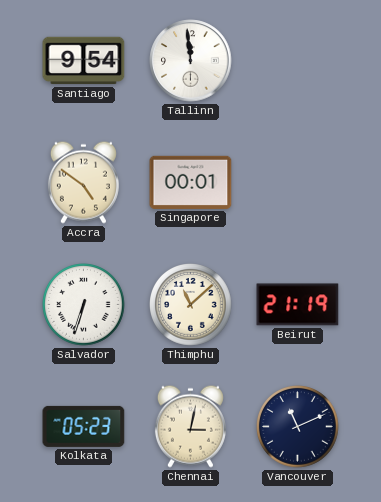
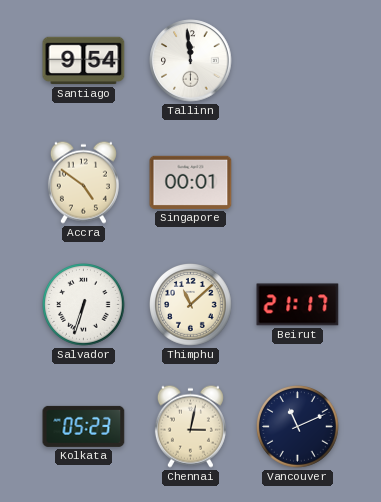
Beirut: 21:19 -> 21:17 (298, 305)
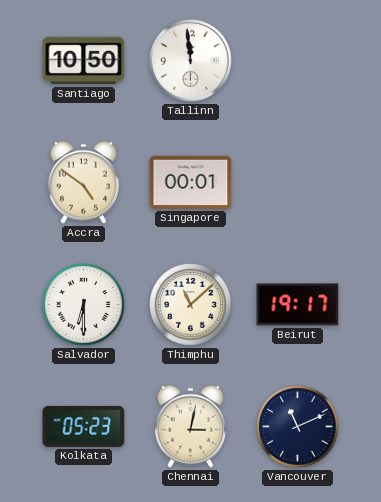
Santiago: 9:54 -> 10:50 (84, 61)
Salvador: 6:33 -> 6:30 (84, 305)
Beirut: 21:17 -> 19:17 (298, 305)
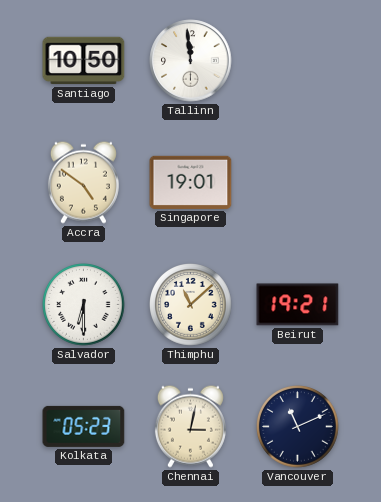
Singapore: 00:01 -> 19:01 (191, 182)
Beirut: 19:17 -> 19:21 (298, 305)
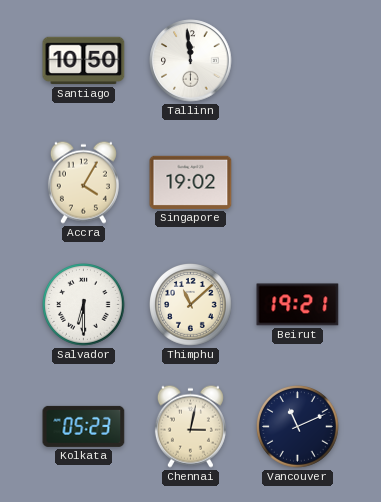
Accra: 4:51 -> 4:05 (83, 182)
Singapore: 19:01 -> 19:02 (191, 182)
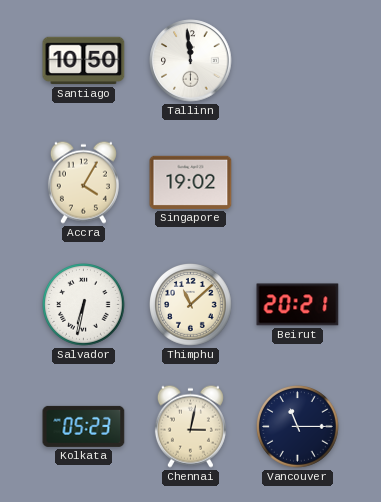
Salvador: 6:30 -> 6:32 (84, 305)
Beirut: 19:21 -> 20:21 (298, 305)
Vancouver: 11:11 -> 11:15 (298, 427)
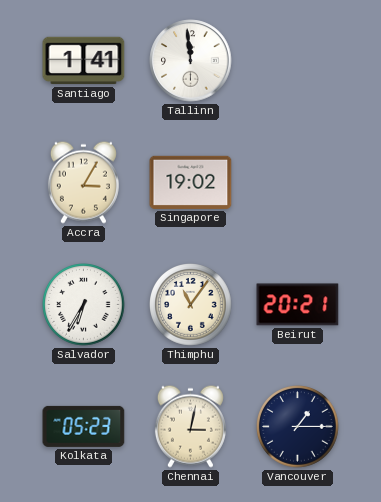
Santiago: 10:50 -> 1:41 (84, 61)
Accra: 4:05 -> 3:05 (83, 182)
Salvador: 6:32 -> 6:35 (84, 305)
Thimphu: 11:08 -> 11:06 (191, 305)
Vancouver: 11:15 -> 1:15 (298, 427)
